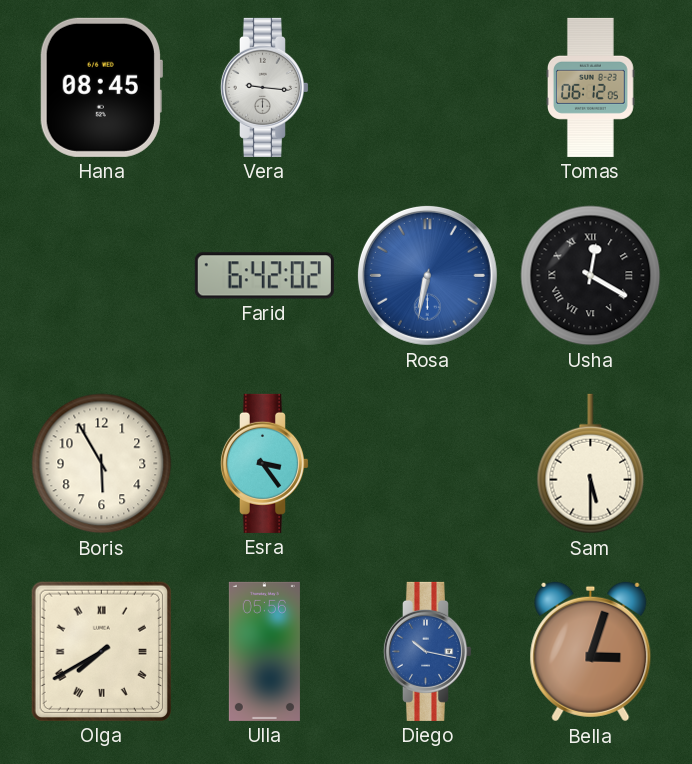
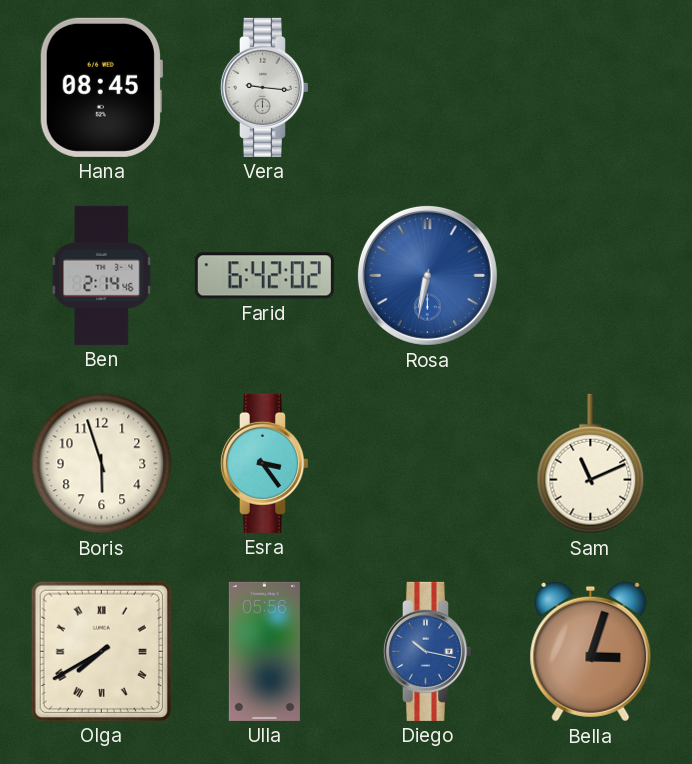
Tomas: 06:12 -> none (591, 87)
Ben: none -> 2:14 (102, 275)
Usha: 12:20 -> none (591, 276)
Boris: 5:55 -> 5:57 (102, 464)
Sam: 5:30 -> 11:11 (591, 464)
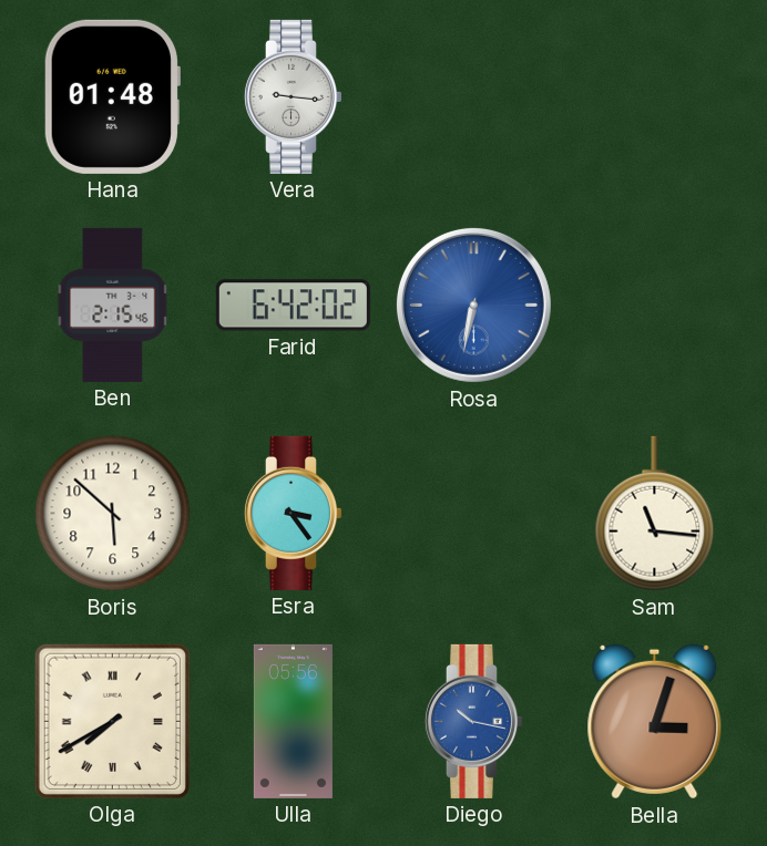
Hana: 08:45 -> 01:48 (112, 96)
Ben: 2:14 -> 2:15 (113, 305)
Boris: 5:57 -> 5:52 (113, 514)
Sam: 11:11 -> 11:16 (655, 514)
